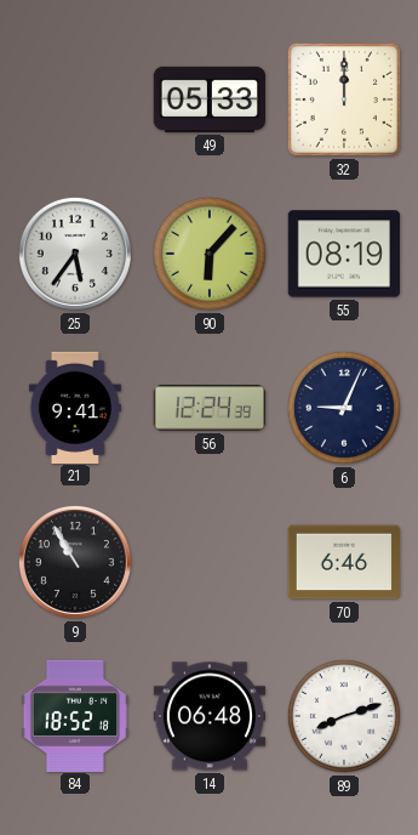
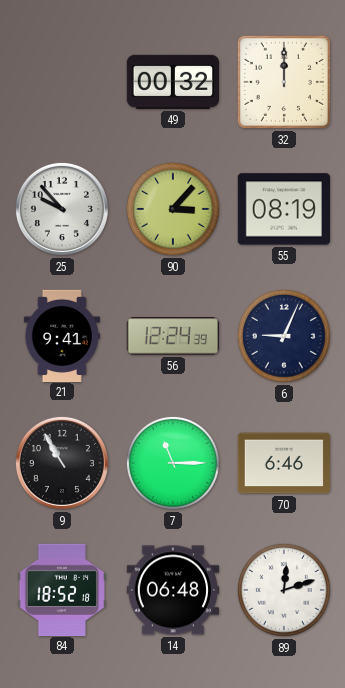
49: 05:33 -> 00:32 (172, 82)
25: 5:36 -> 9:53 (62, 209)
90: 6:07 -> 3:07 (173, 209)
7: none -> 11:15 (173, 463)
89: 8:12 -> 12:12 (284, 590)
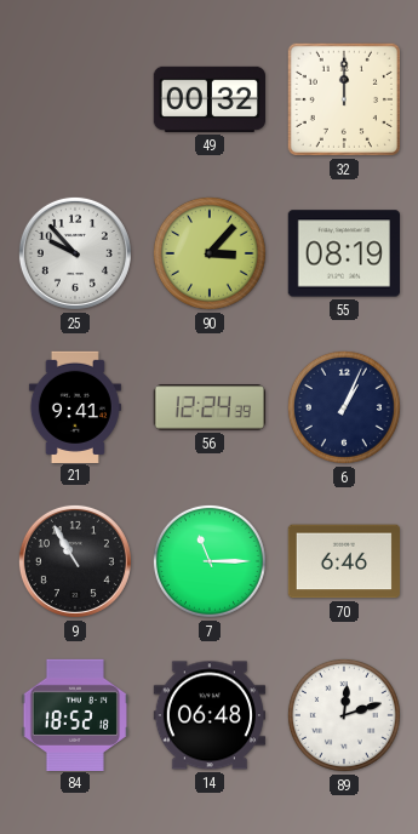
6: 9:04 -> 1:04 (344, 407)
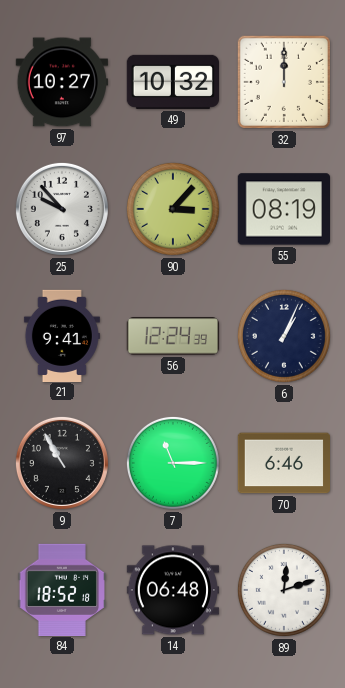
97: none -> 10:27 (61, 82)
49: 00:32 -> 10:32 (172, 82)
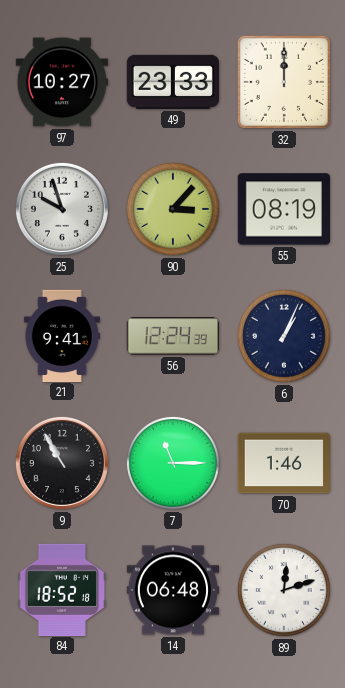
49: 10:32 -> 23:33 (172, 82)
25: 9:53 -> 9:57 (62, 209)
70: 6:46 -> 1:46 (283, 463)
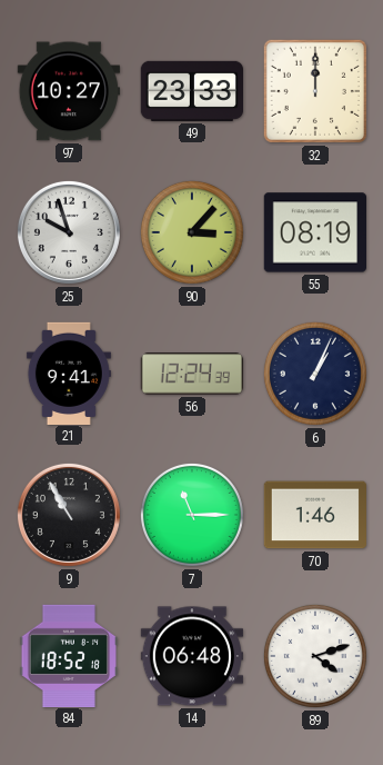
89: 12:12 -> 4:12 (315, 656)
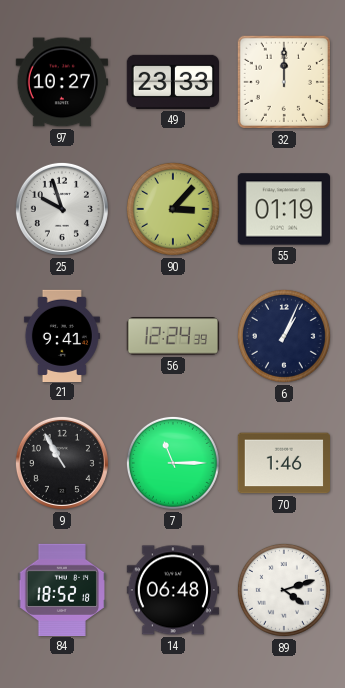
55: 08:19 -> 01:19 (283, 209)
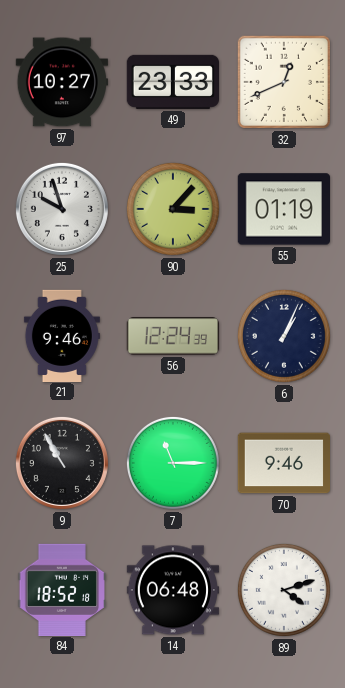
32: 12:00 -> 12:41 (284, 82)
21: 9:41 -> 9:46 (62, 335)
70: 1:46 -> 9:46 (283, 463)
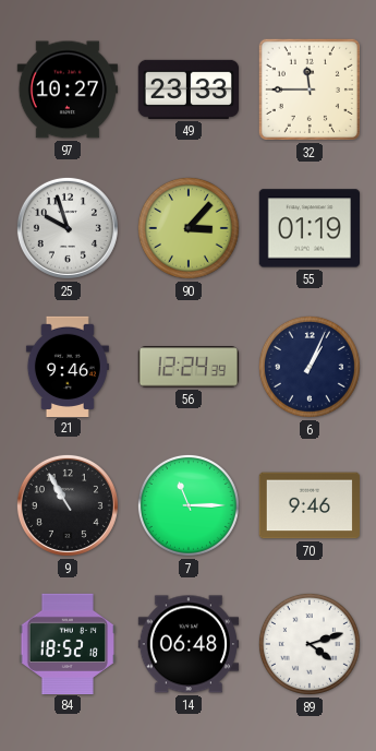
32: 12:41 -> 11:45 (310, 90)
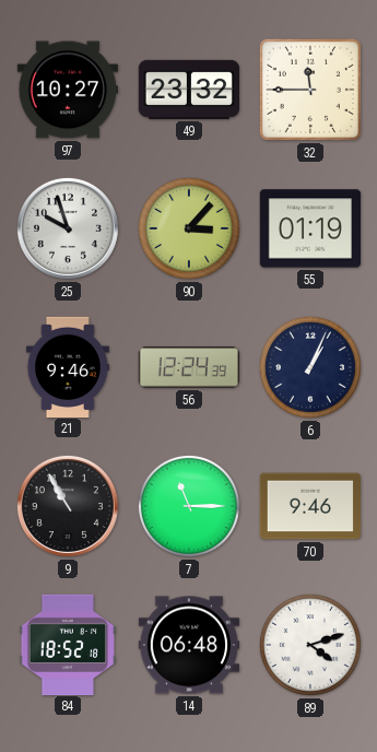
49: 23:33 -> 23:32 (188, 90)
